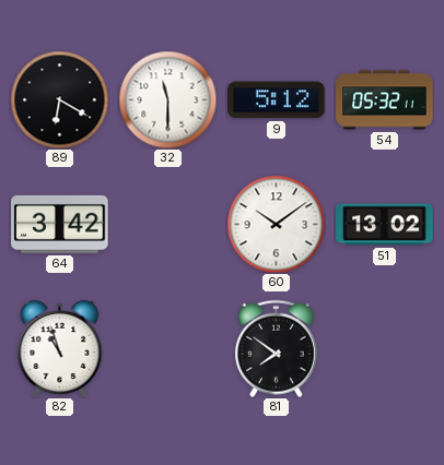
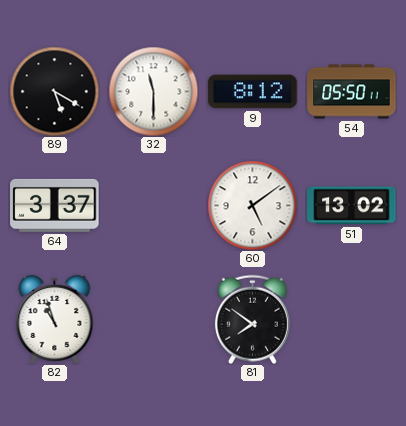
89: 6:20 -> 5:20 (54, 91)
9: 5:12 -> 8:12 (253, 92)
54: 05:32 -> 05:50 (352, 92)
64: 3:42 -> 3:37 (55, 205)
60: 10:09 -> 5:09 (252, 205)
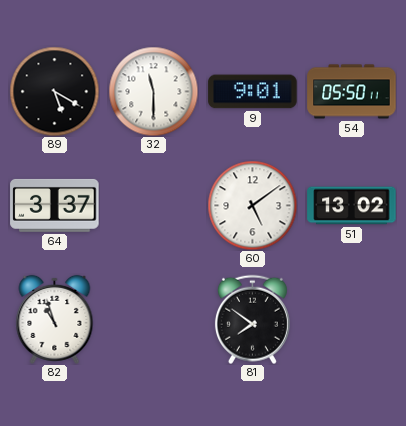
9: 8:12 -> 9:01 (253, 92)
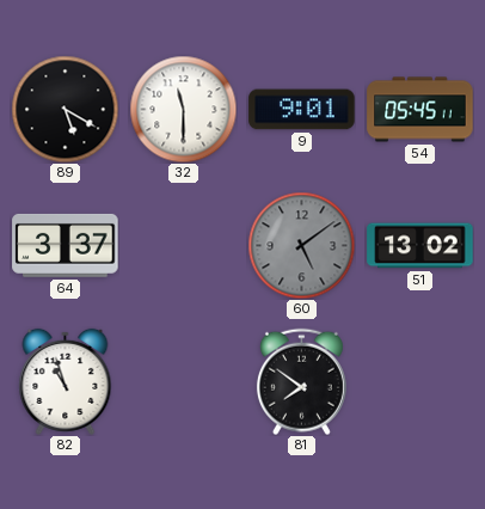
54: 05:50 -> 05:45 (420, 110)
60 dial: white -> grey (301, 245)
